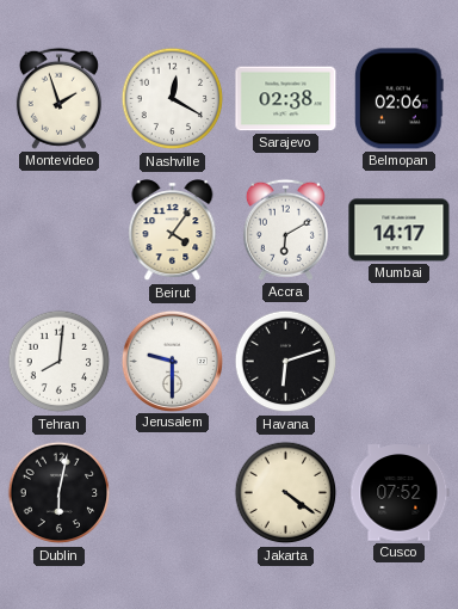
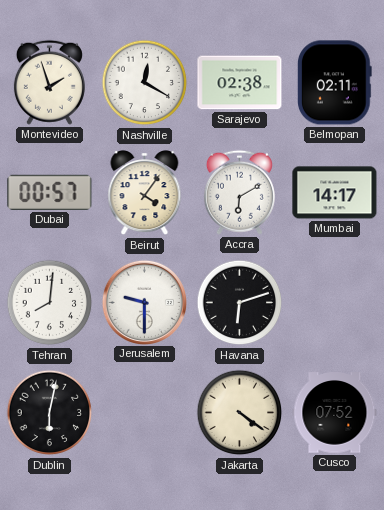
Belmopan: 02:06 -> 02:11 (334, 83)
Dubai: none -> 00:57 (50, 192)
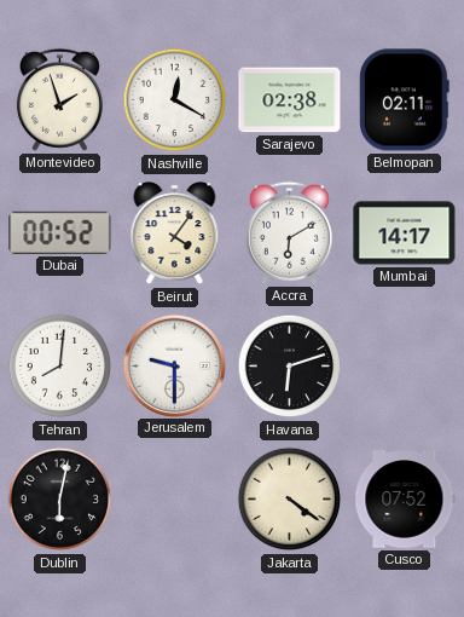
Dubai: 00:57 -> 00:52 (60, 232)
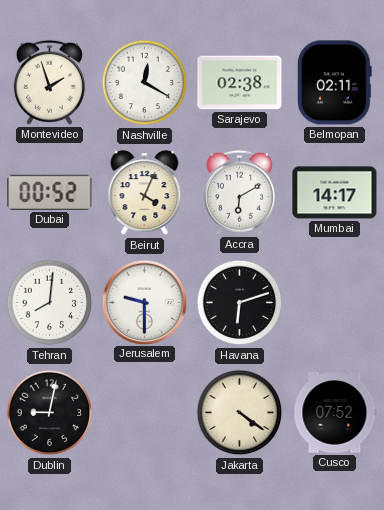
Beirut: 4:06 -> 4:04 (145, 193)
Dublin: 6:02 -> 9:02 (50, 413)
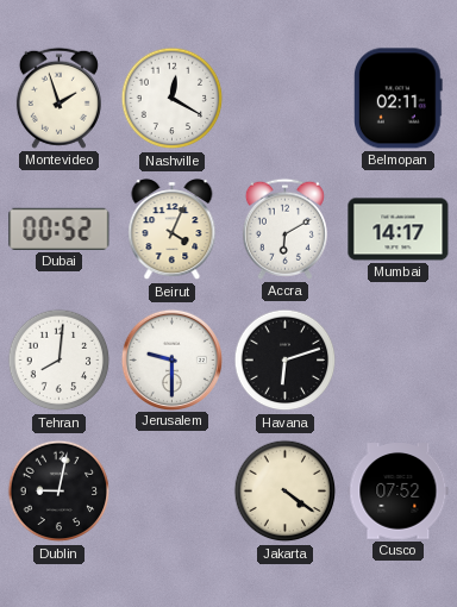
Sarajevo: 02:38 -> none (240, 83)
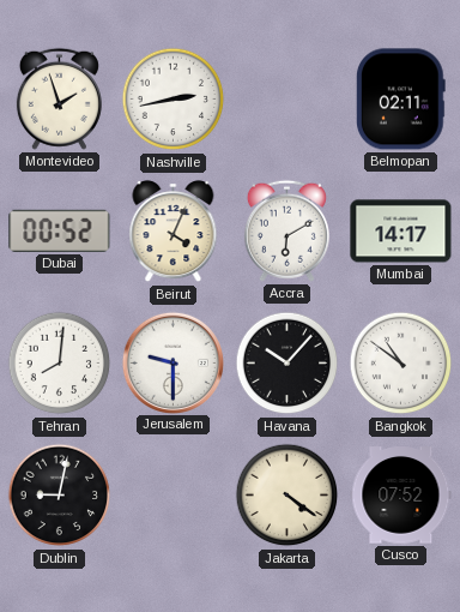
Nashville: 12:20 -> 2:43 (174, 100)
Havana: 6:12 -> 10:07 (287, 364)
Bangkok: none -> 10:51 (401, 364)
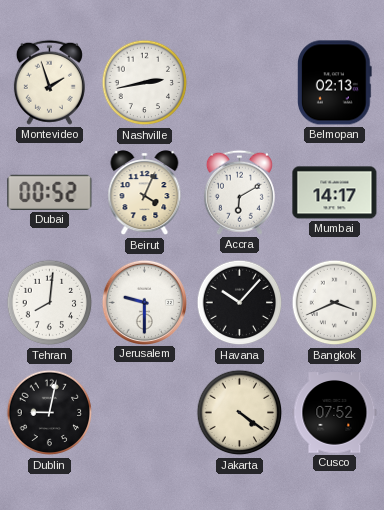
Belmopan: 02:11 -> 02:13 (334, 83)
Bangkok: 10:51 -> 3:41 (335, 303)
